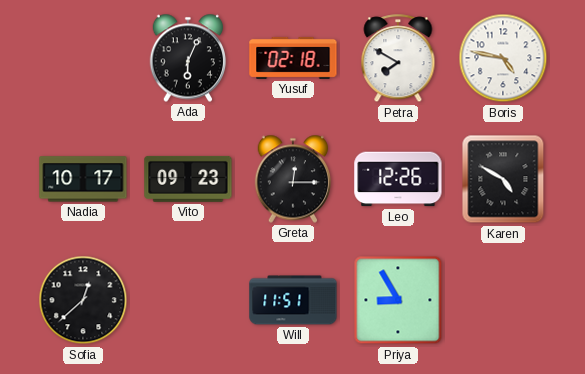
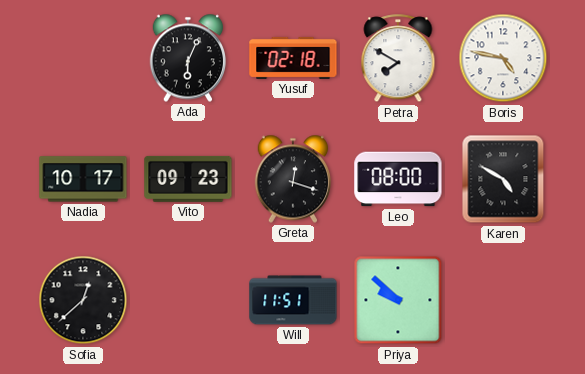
Greta: 12:15 -> 12:18 (293, 179)
Leo: 12:26 -> 08:00 (398, 179)
Priya: 8:55 -> 9:52 (398, 300)
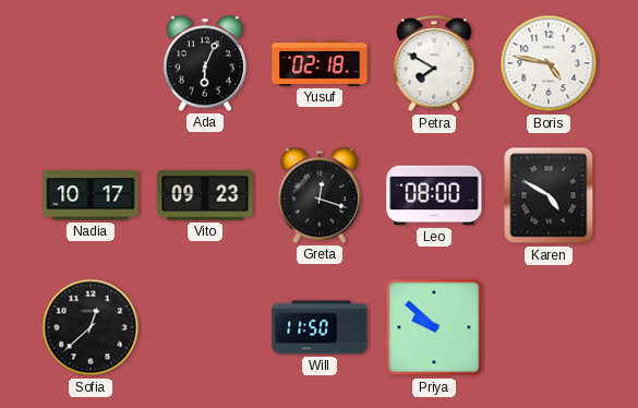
Will: 11:51 -> 11:50 (320, 327)
